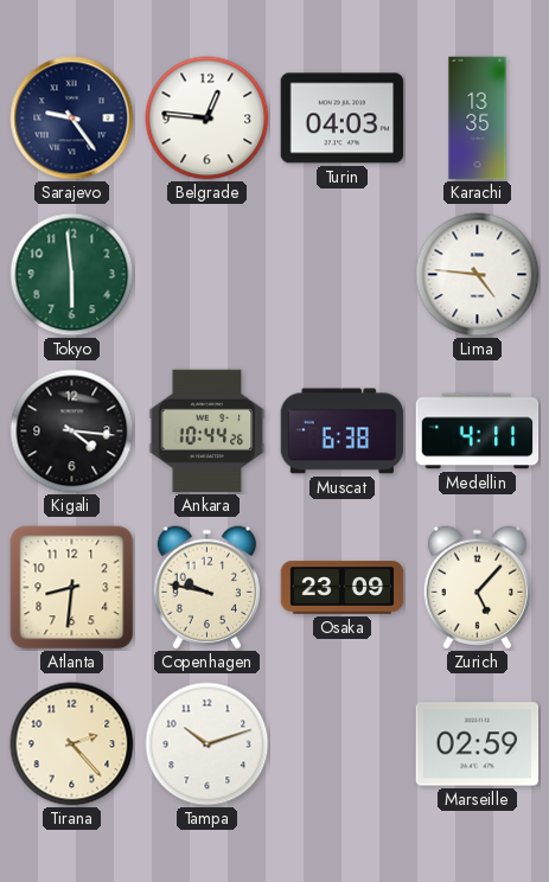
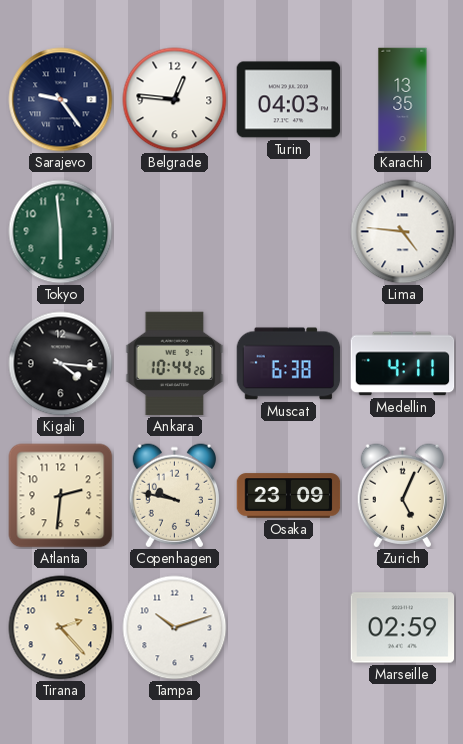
Atlanta: 8:31 -> 2:31 (61, 496)
Zurich: 5:07 -> 5:04 (402, 496)
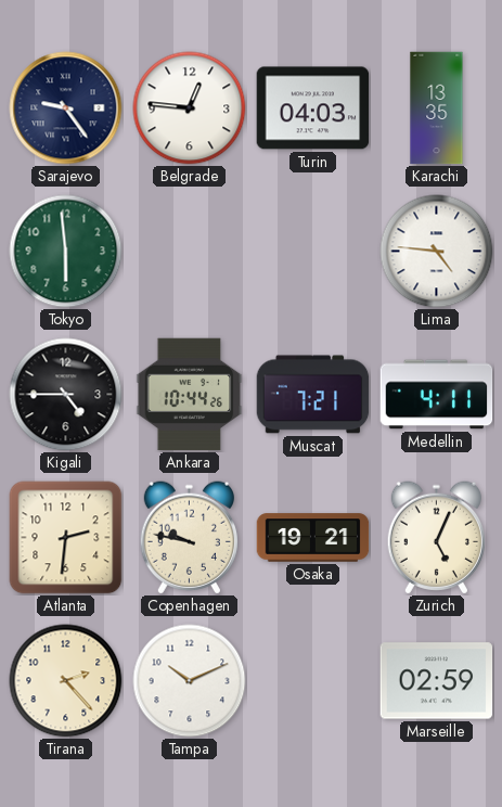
Kigali: 4:16 -> 4:45 (66, 395)
Muscat: 6:38 -> 7:21 (313, 395)
Osaka: 23:09 -> 19:21 (313, 538)
Tampa: 10:12 -> 10:11 (190, 681)
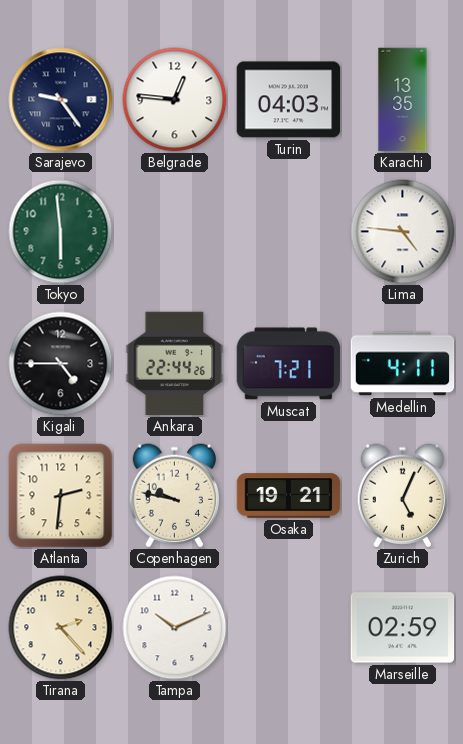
Ankara: 10:44 -> 22:44 (175, 364)
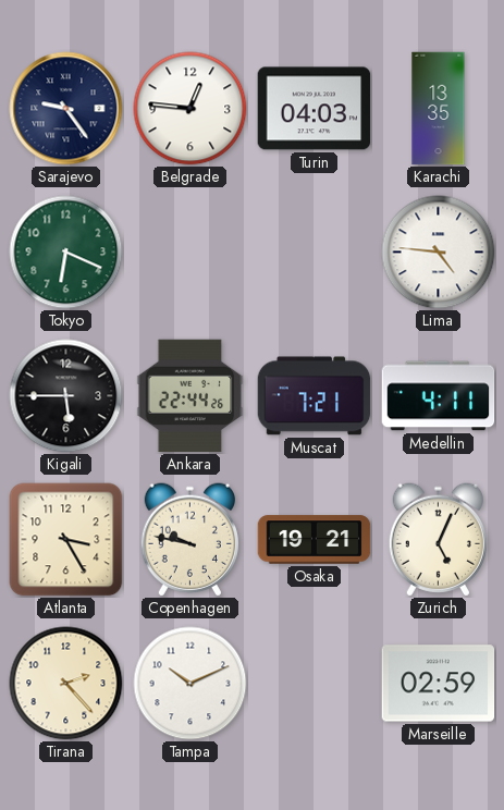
Tokyo: 5:59 -> 6:19 (66, 253)
Kigali: 4:45 -> 5:45 (66, 396)
Atlanta: 2:31 -> 3:25 (66, 540)
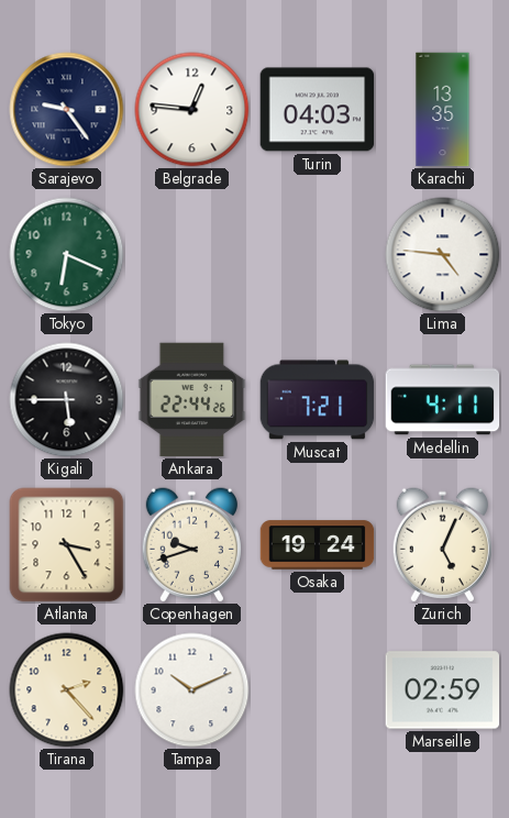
Copenhagen: 9:47 -> 9:42 (191, 545)
Osaka: 19:21 -> 19:24 (318, 545)
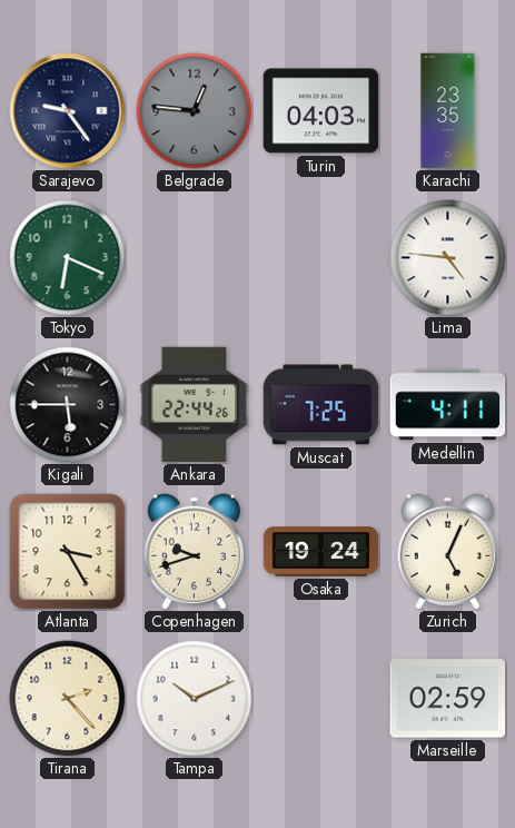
Belgrade dial: white -> grey (195, 111)
Karachi: 13:35 -> 23:35 (448, 111)
Muscat: 7:21 -> 7:25 (321, 405)
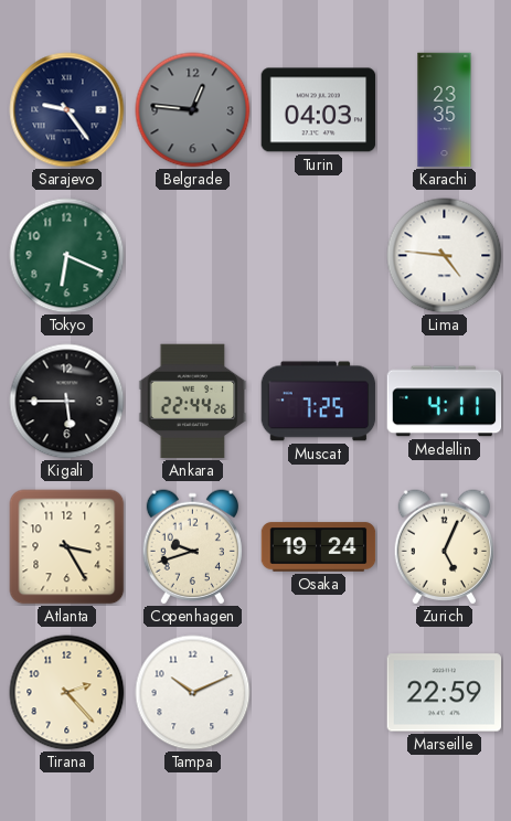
Marseille: 02:59 -> 22:59 (445, 693)
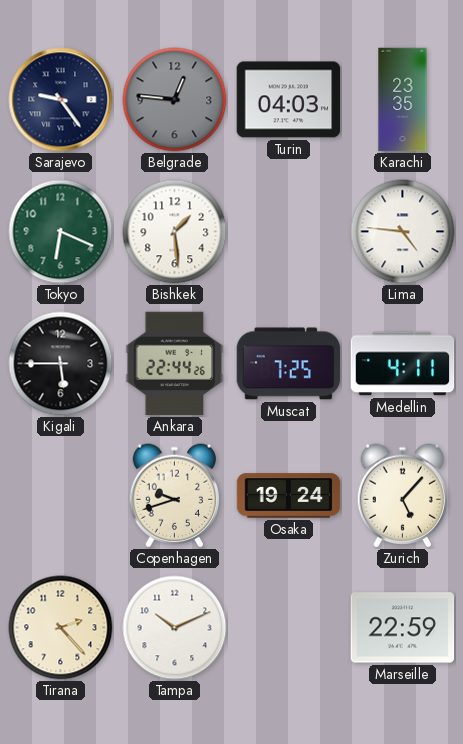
Bishkek: none -> 1:29 (175, 232)
Atlanta: 3:25 -> none (67, 547)
Zurich: 5:04 -> 5:07 (402, 496)
